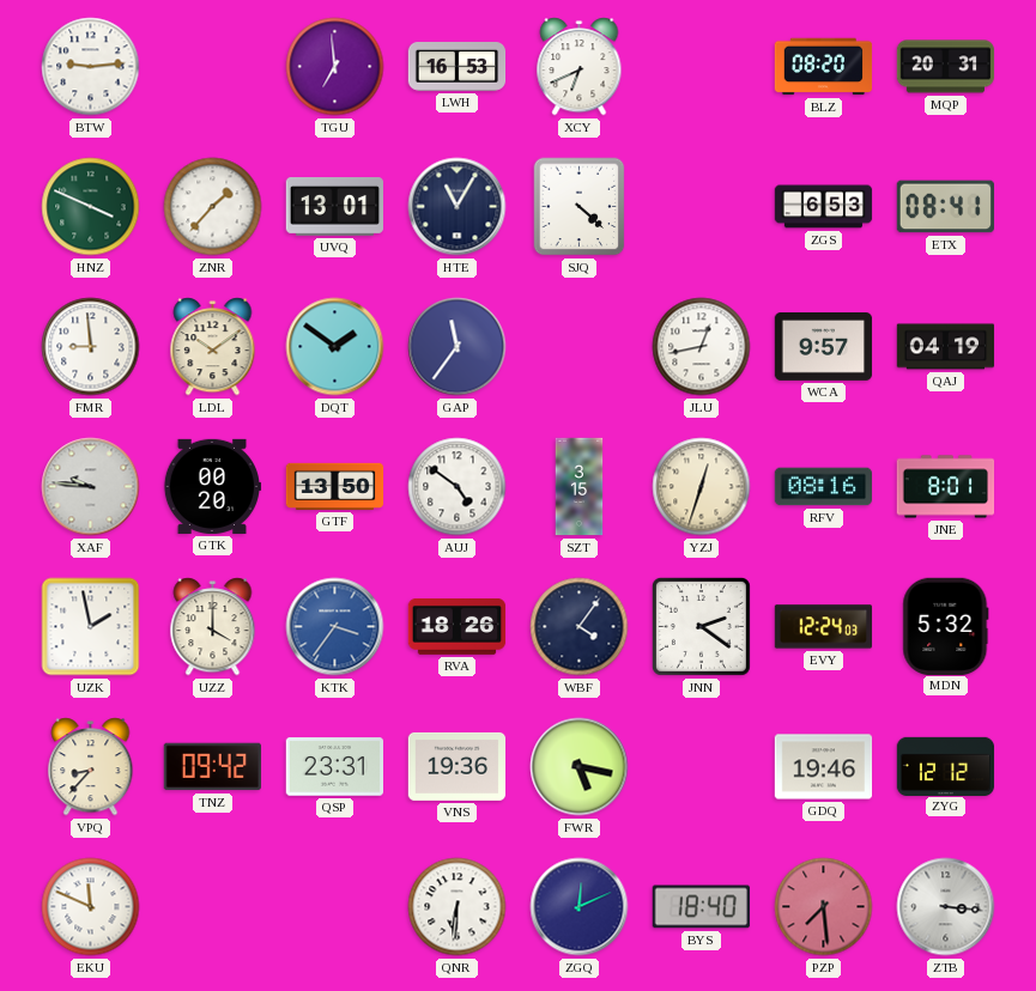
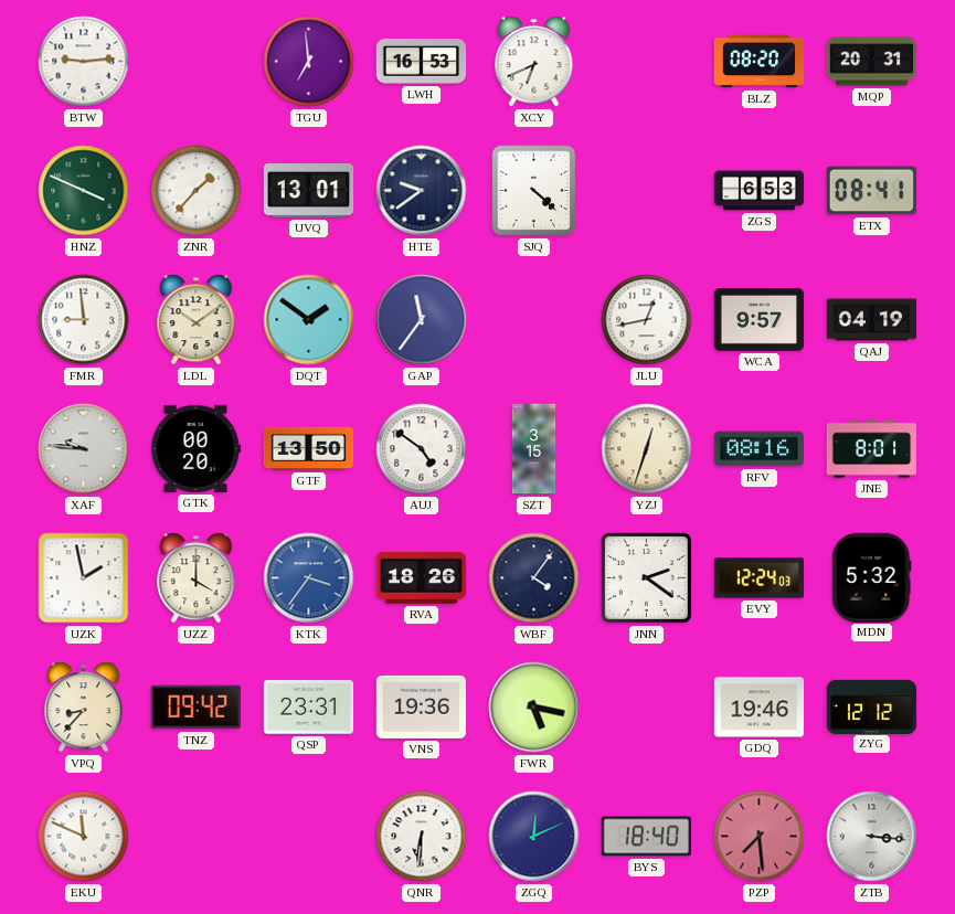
HTE: 11:05 -> 9:39 (422, 191)
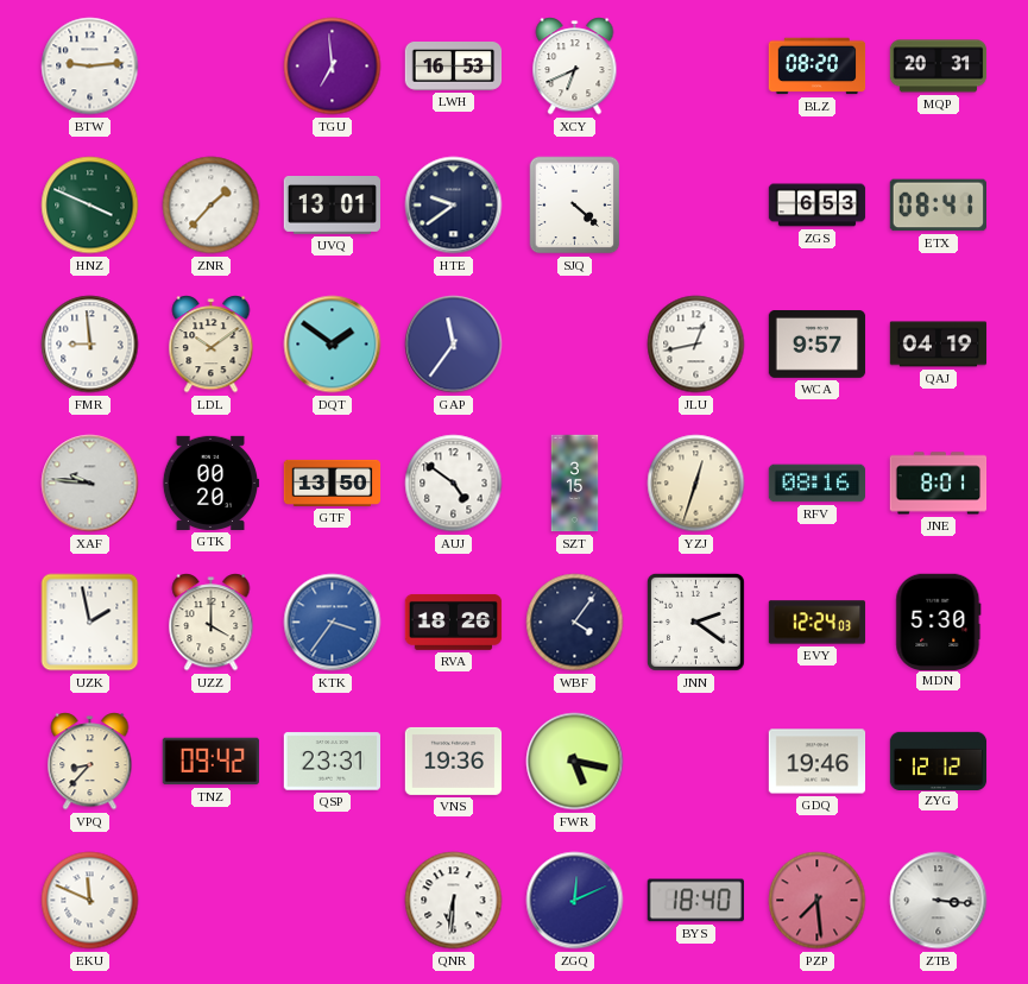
MDN: 5:32 -> 5:30 (939, 622)
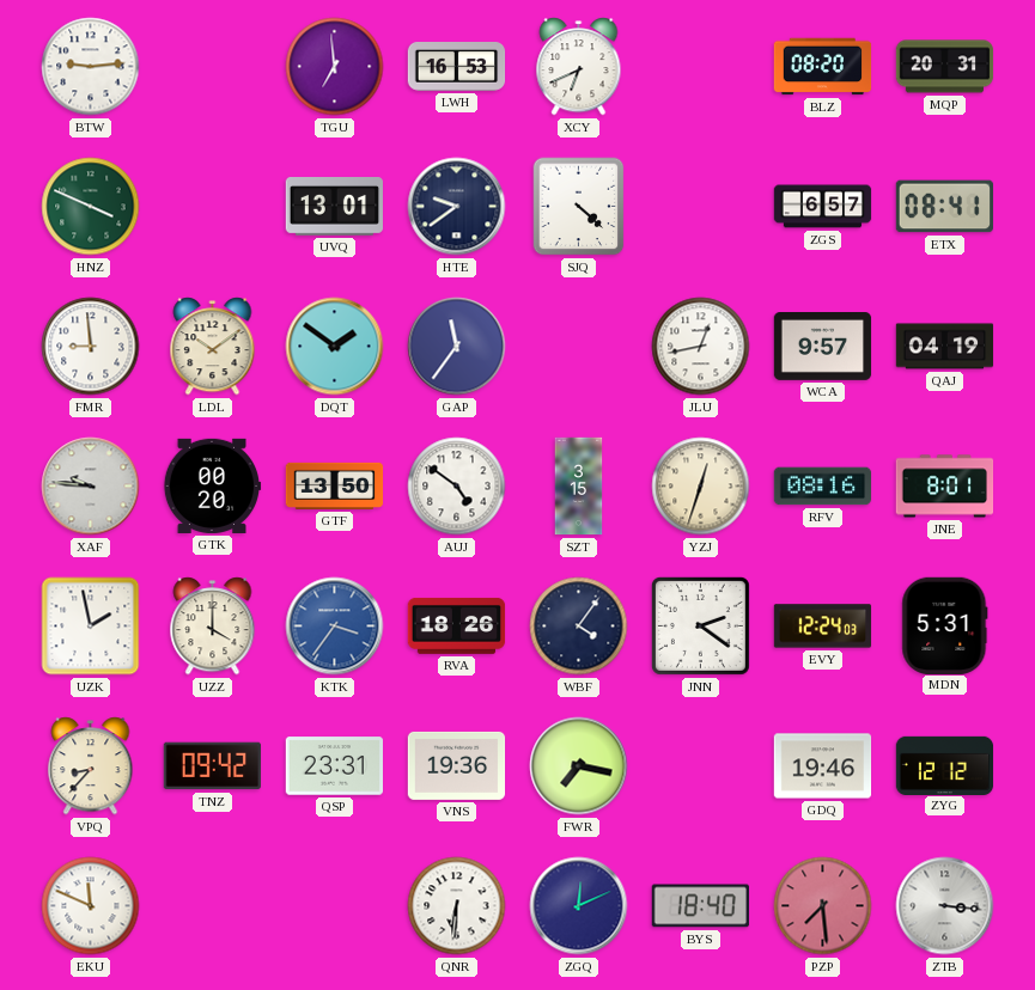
ZNR: 1:37 -> none (212, 206)
ZGS: 6:53 -> 6:57 (823, 207)
MDN: 5:30 -> 5:31 (945, 625)
FWR: 5:17 -> 7:17 (579, 766)
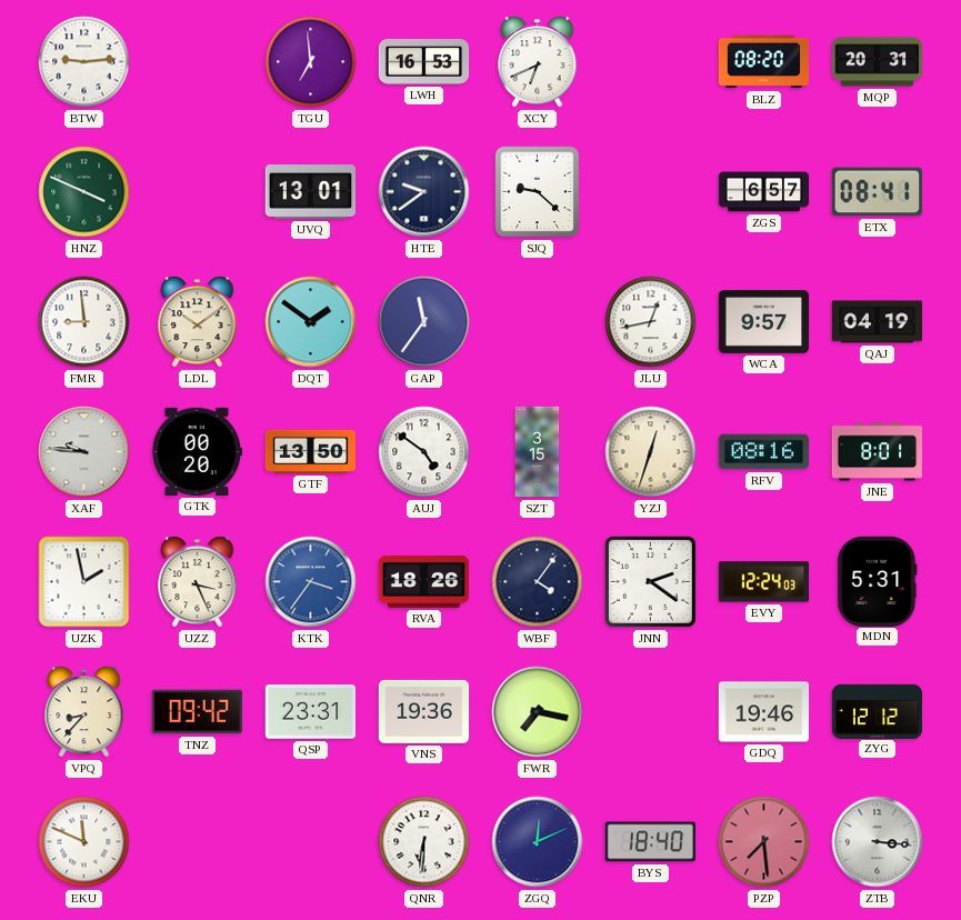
SJQ: 4:22 -> 9:22 (538, 192)
UZZ: 4:00 -> 3:26 (198, 582)
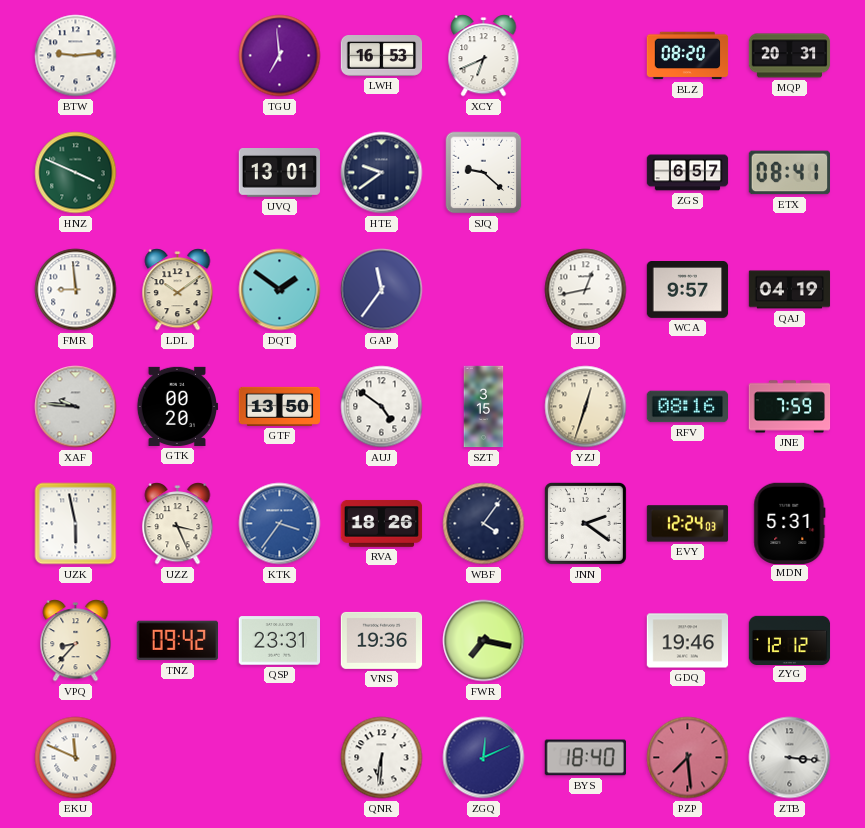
JNE: 8:01 -> 7:59 (790, 407)
UZK: 1:58 -> 5:58 (76, 524)
